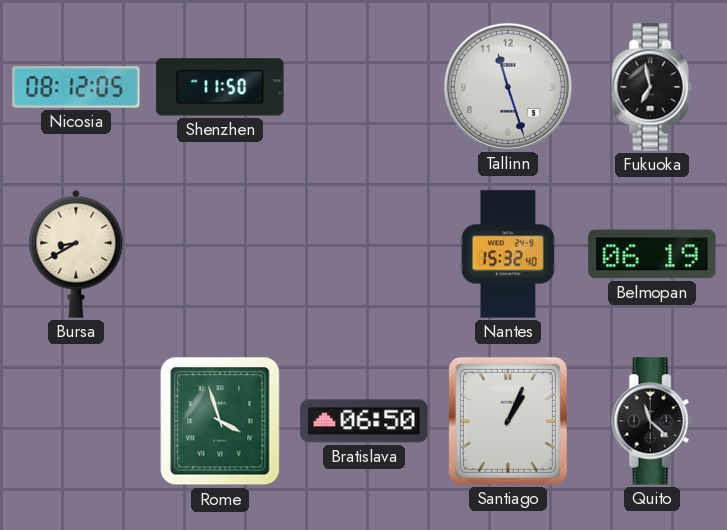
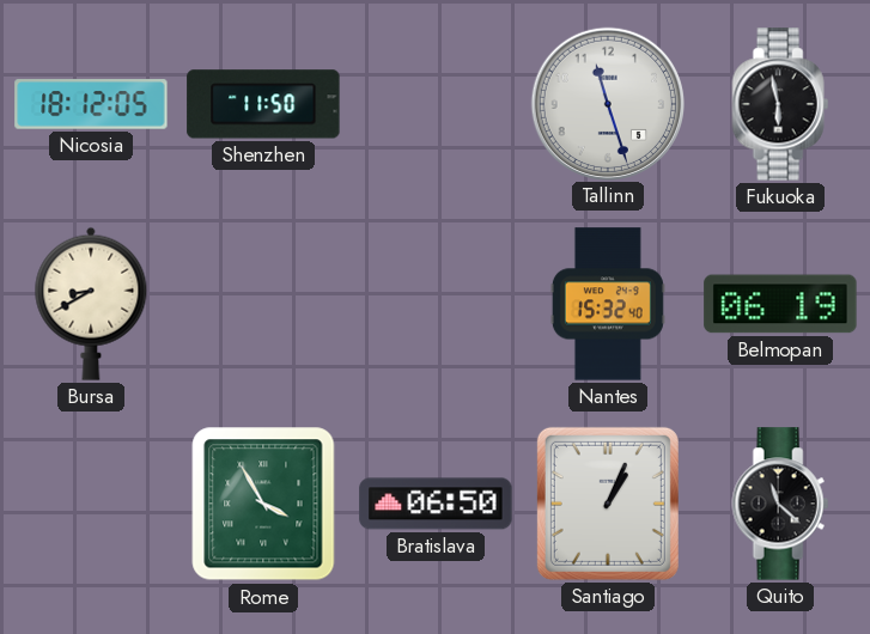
Nicosia: 08:12 -> 18:12 (91, 104)
Fukuoka: 6:58 -> 5:58 (780, 104)
Rome: 3:57 -> 3:55 (263, 504)
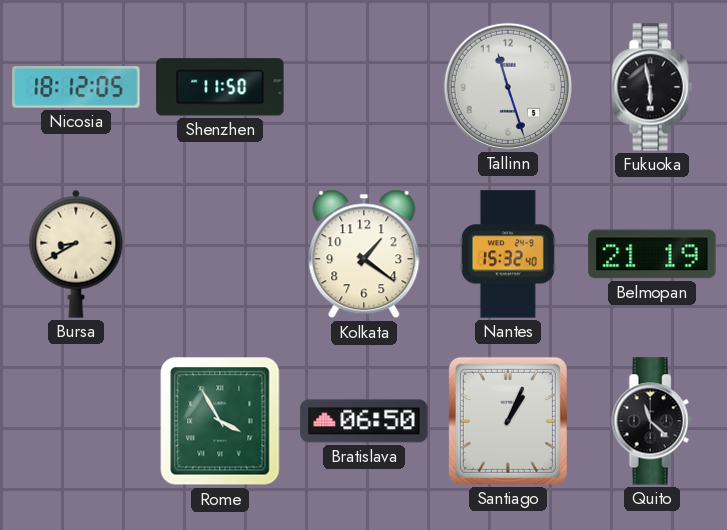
Kolkata: none -> 1:21 (364, 254)
Belmopan: 06:19 -> 21:19 (652, 254)
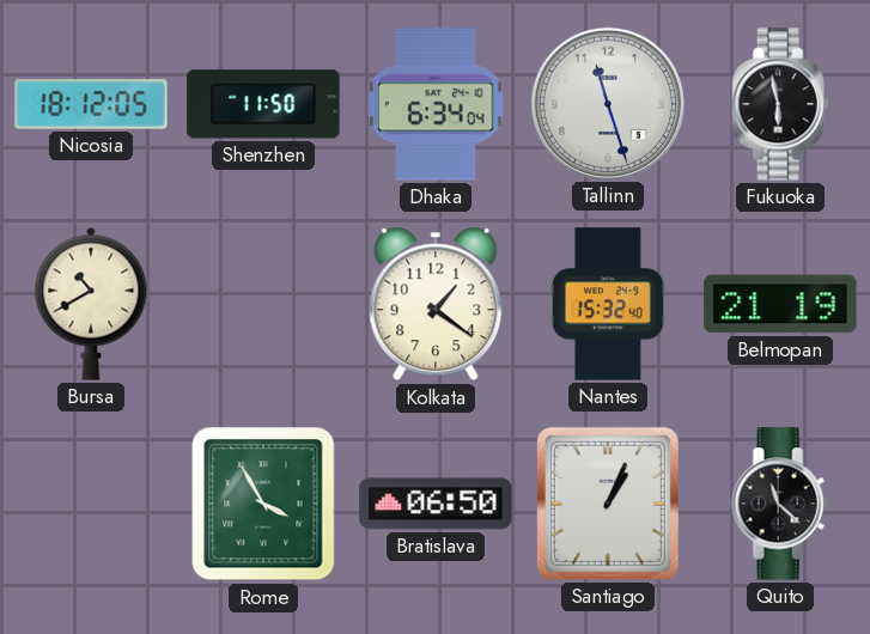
Dhaka: none -> 6:34 (436, 104)
Bursa: 8:40 -> 10:40 (91, 304)
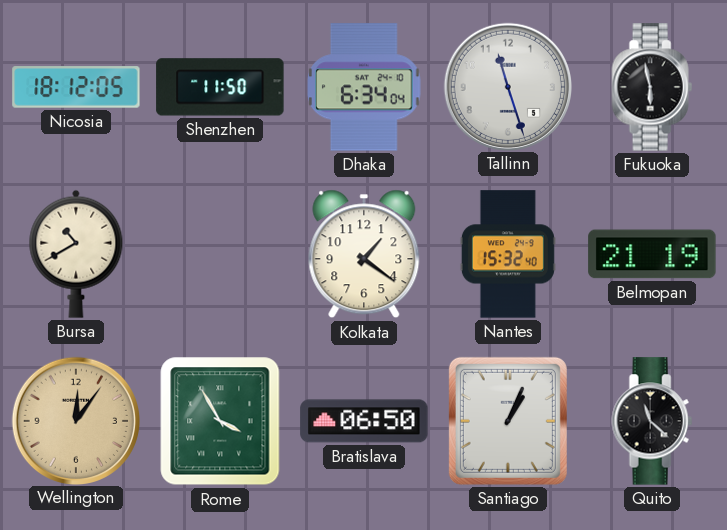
Wellington: none -> 12:06 (75, 420)
